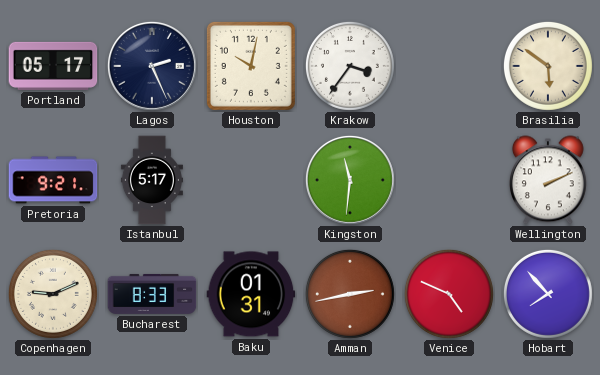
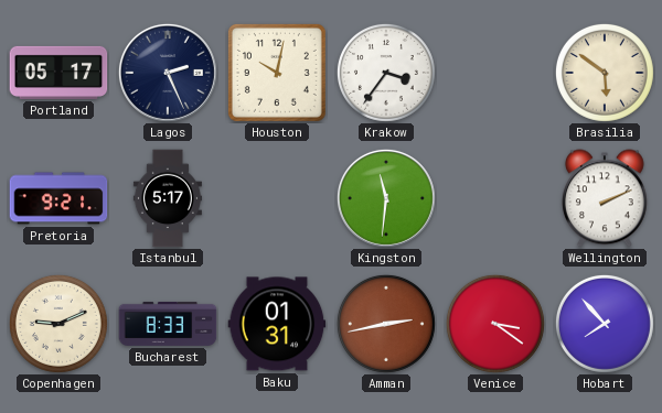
Venice: 4:49 -> 3:21 (495, 324)
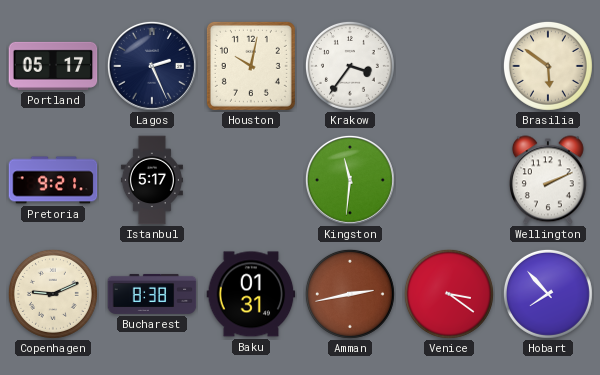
Bucharest: 8:33 -> 8:38 (152, 294)
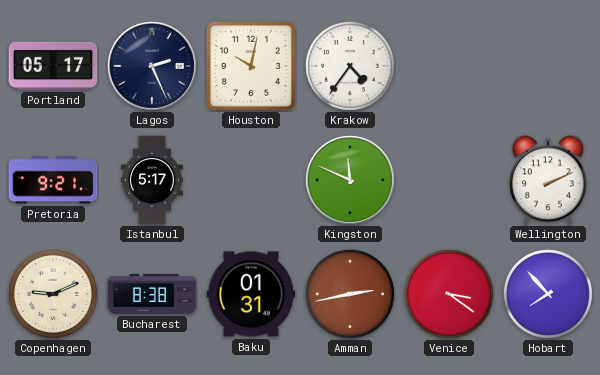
Krakow: 3:36 -> 4:36 (350, 66)
Brasilia: 5:51 -> none (548, 66)
Kingston: 11:31 -> 11:49 (350, 180)
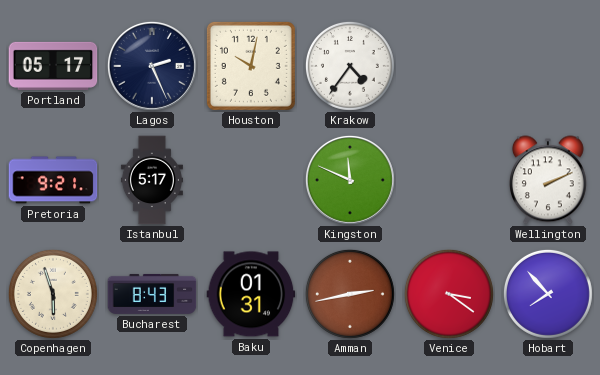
Copenhagen: 9:11 -> 5:57 (53, 294)
Bucharest: 8:38 -> 8:43 (152, 294)
